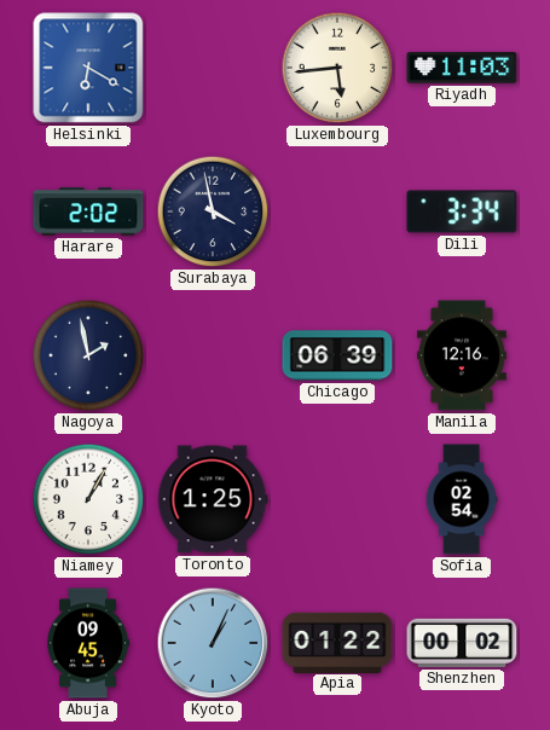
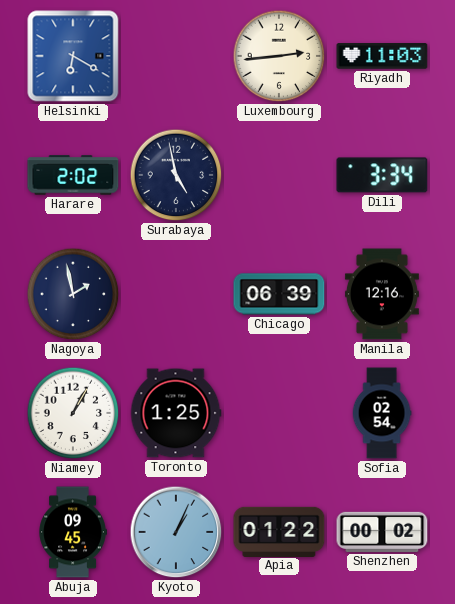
Luxembourg: 5:44 -> 2:44 (279, 56)
Surabaya: 3:58 -> 4:58 (176, 175)
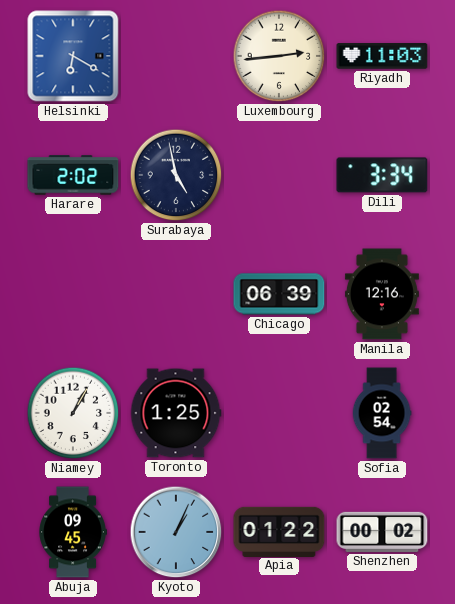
Nagoya: 1:58 -> none (73, 294)
